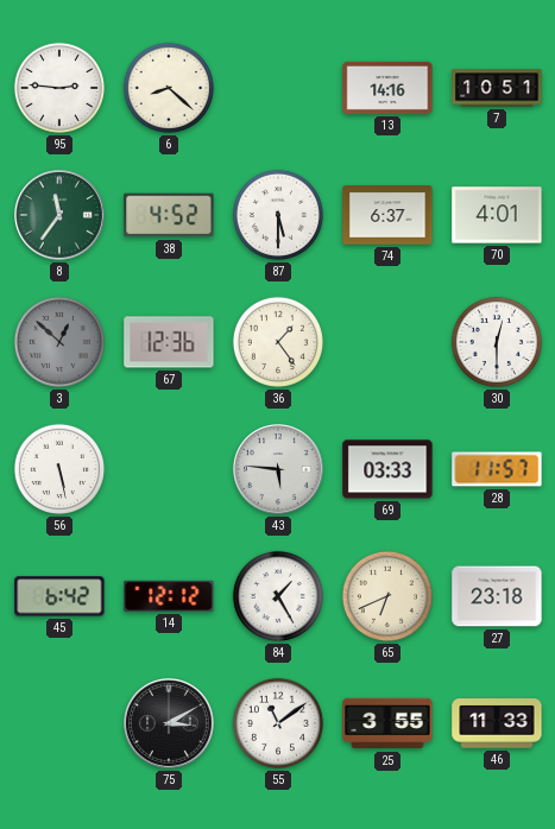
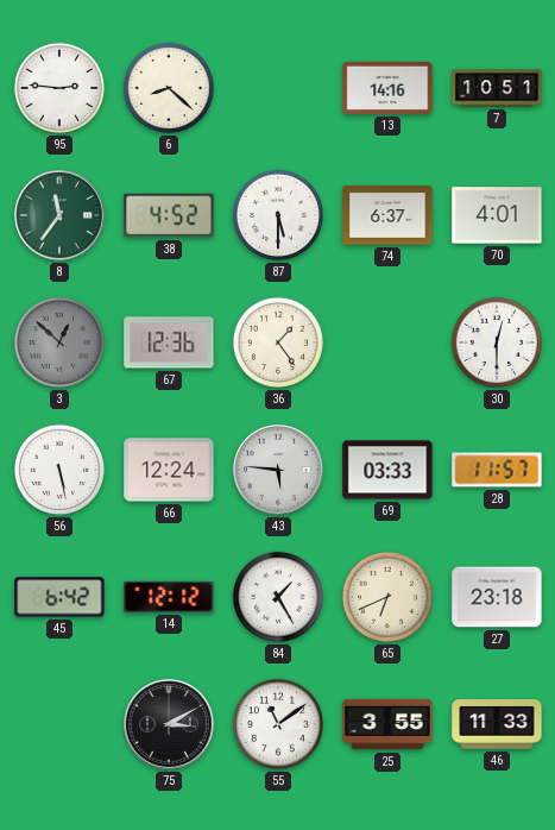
66: none -> 12:24 (169, 470)
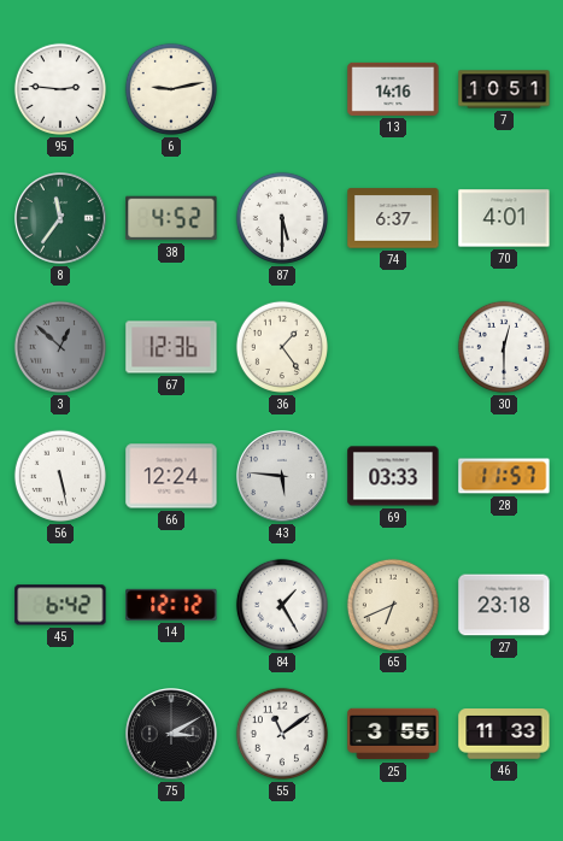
6: 8:22 -> 9:13 (171, 89)
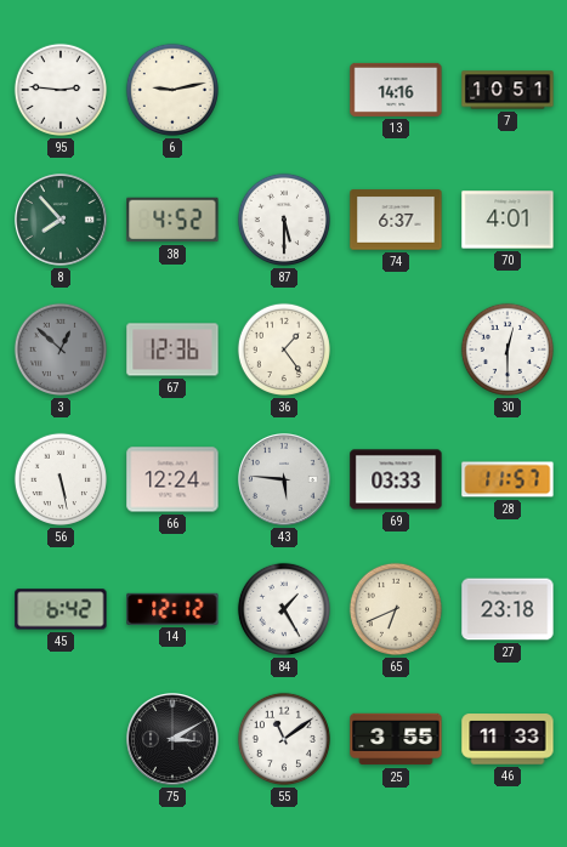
8: 11:36 -> 7:53 (62, 221)
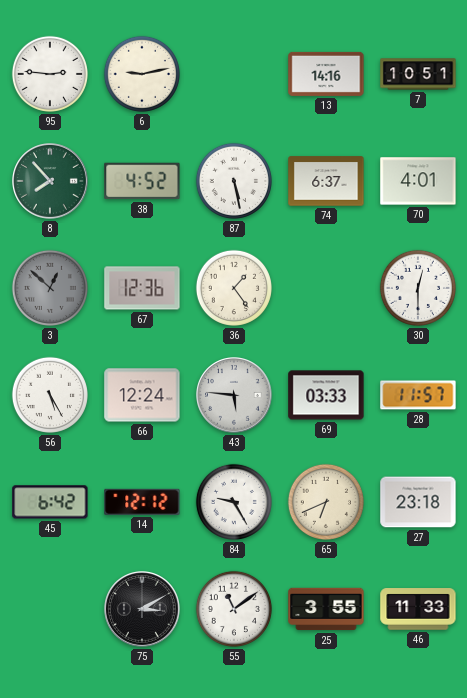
87: 5:30 -> 5:28 (234, 181)
56: 5:28 -> 5:25 (50, 395)
84: 1:25 -> 9:25 (234, 502)
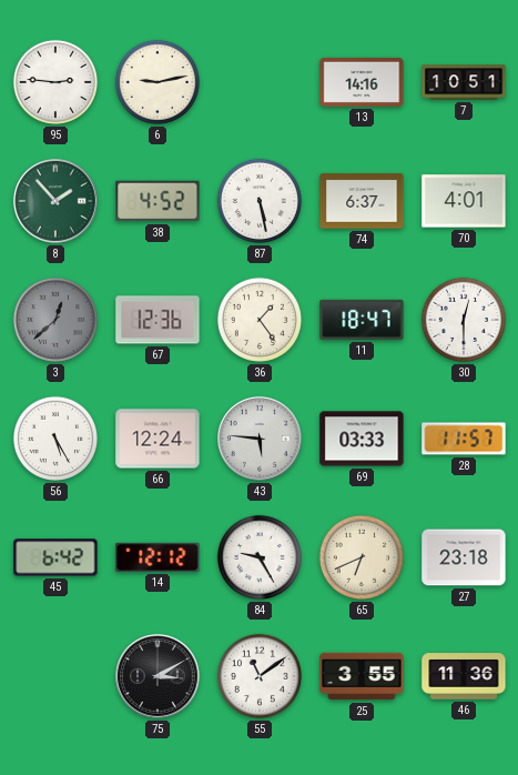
8: 7:53 -> 1:53 (57, 202)
3: 12:52 -> 12:38 (55, 320)
11: none -> 18:47 (362, 320)
46: 11:33 -> 11:36 (464, 676)
